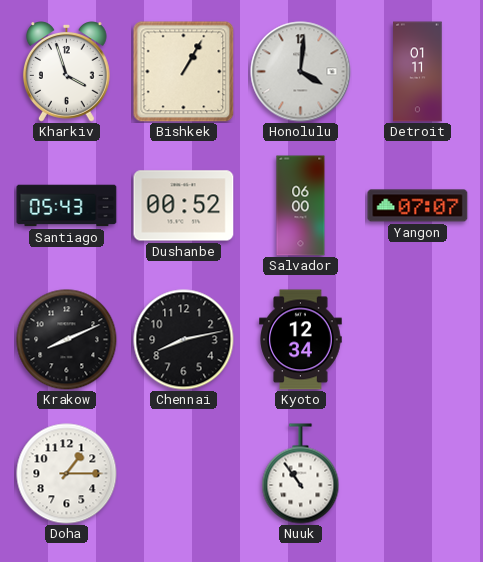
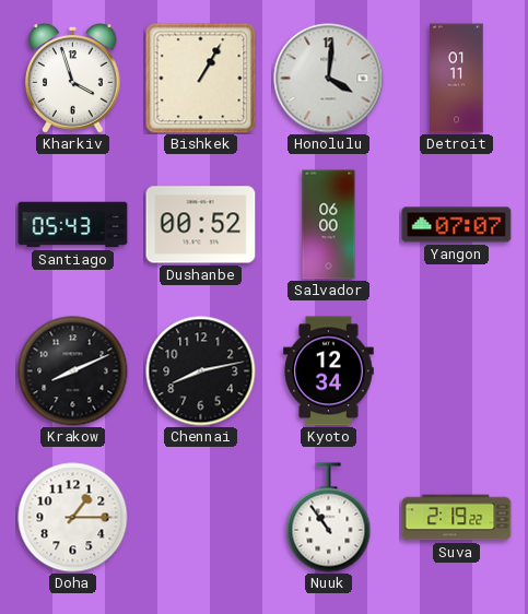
Suva: none -> 2:19 (457, 518)
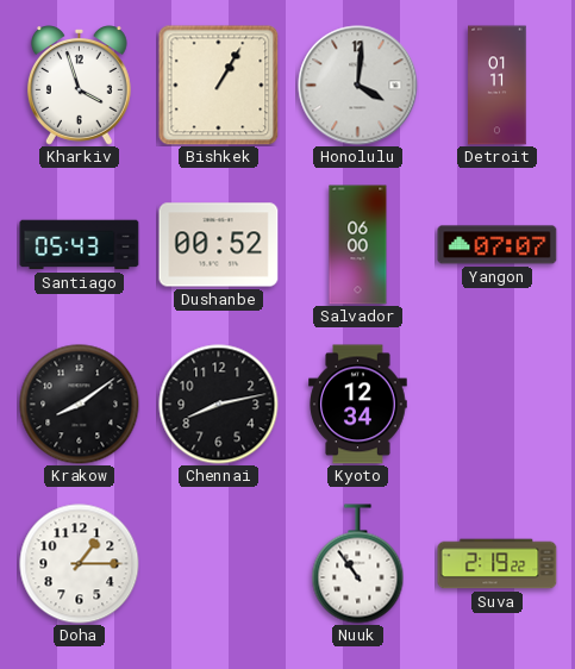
Krakow: 8:11 -> 8:09 (80, 405)
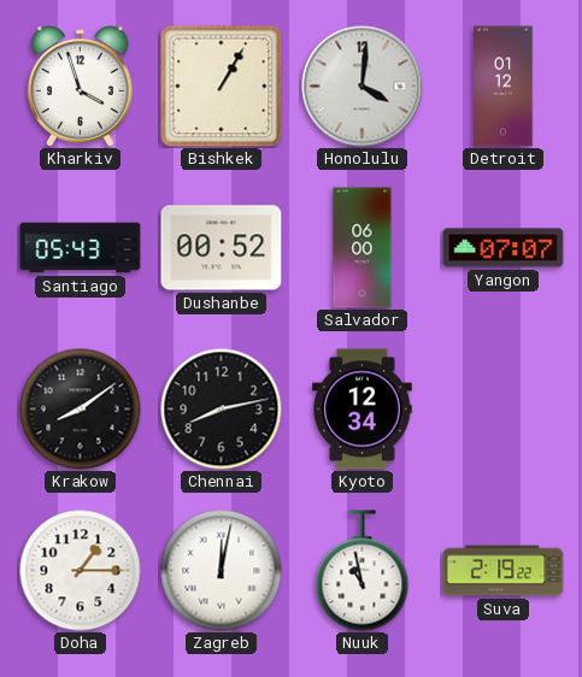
Detroit: 01:11 -> 01:12 (504, 87)
Zagreb: none -> 12:02 (222, 571)
Nuuk: 10:54 -> 10:58 (363, 571)
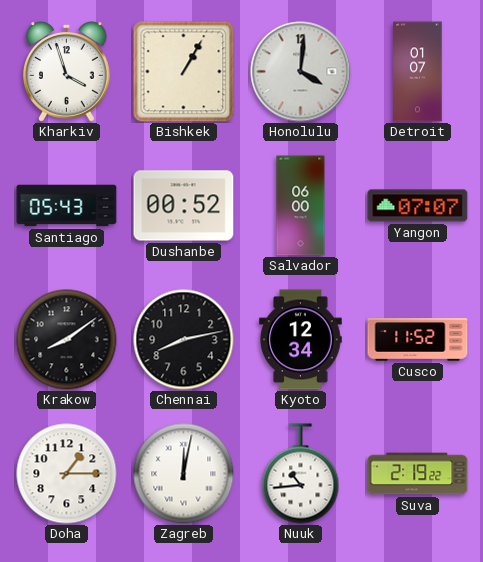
Detroit: 01:12 -> 01:07 (418, 72)
Cusco: none -> 11:52 (418, 340)
Nuuk: 10:58 -> 10:44 (301, 474)
